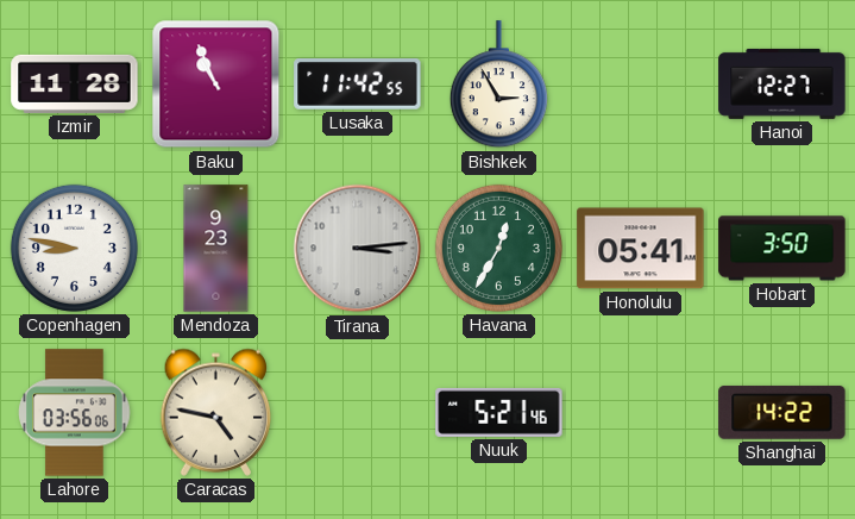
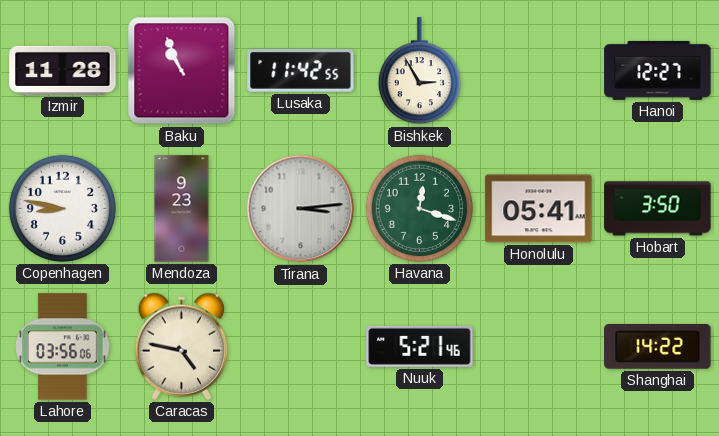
Havana: 12:35 -> 12:18 (419, 208)
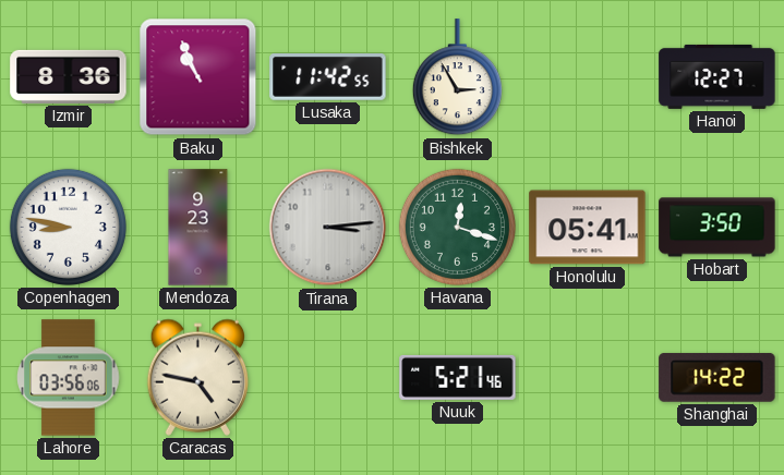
Izmir: 11:28 -> 8:36 (69, 76)
